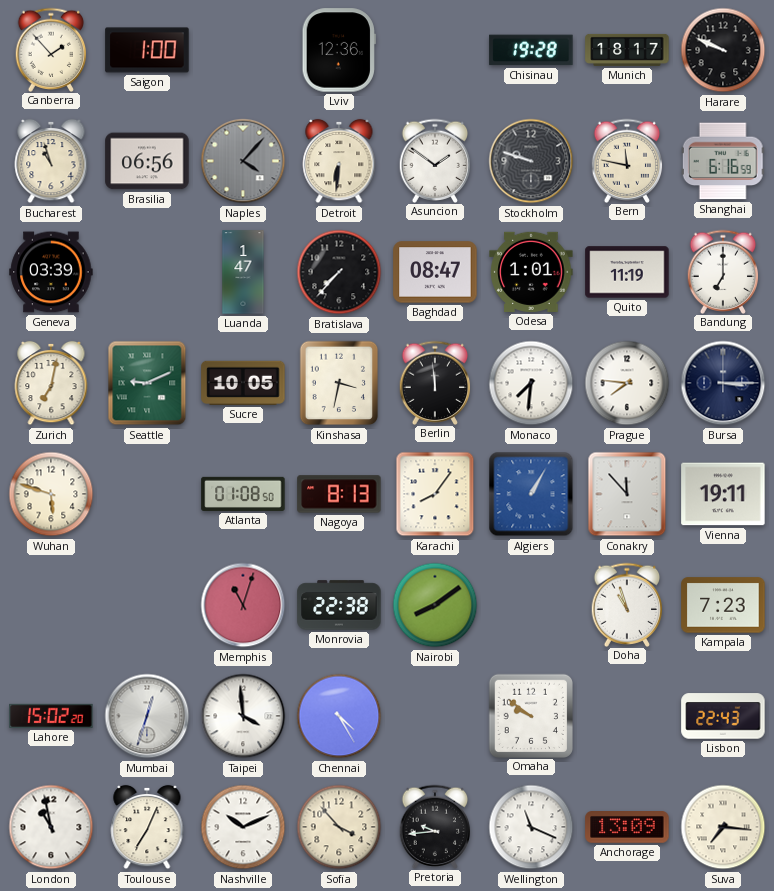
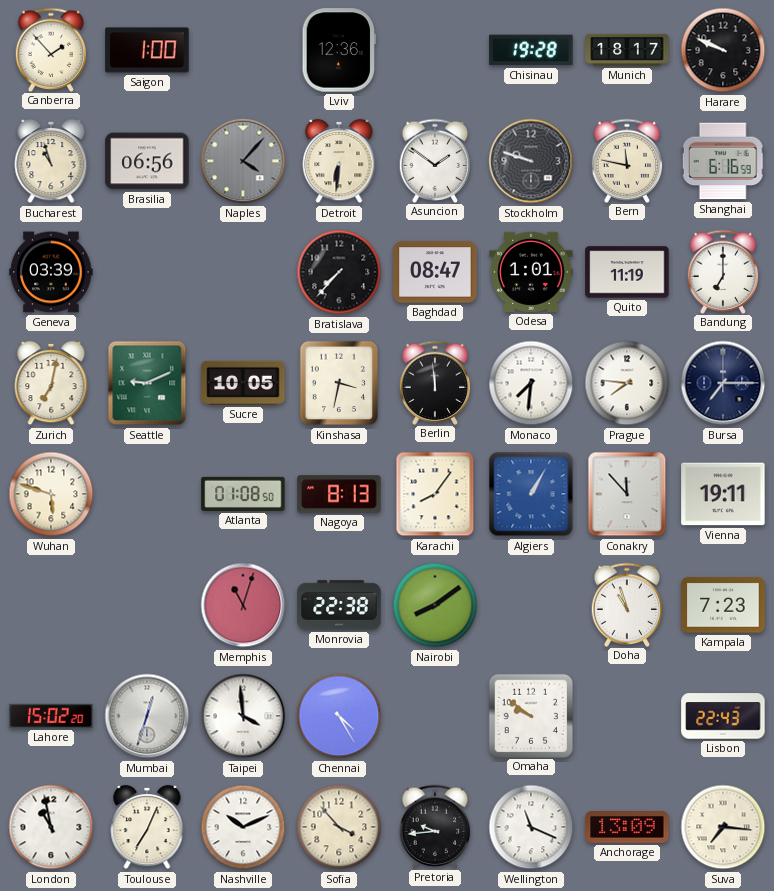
Luanda: 1:47 -> none (243, 272)
Bursa: 3:15 -> 7:15 (723, 383)
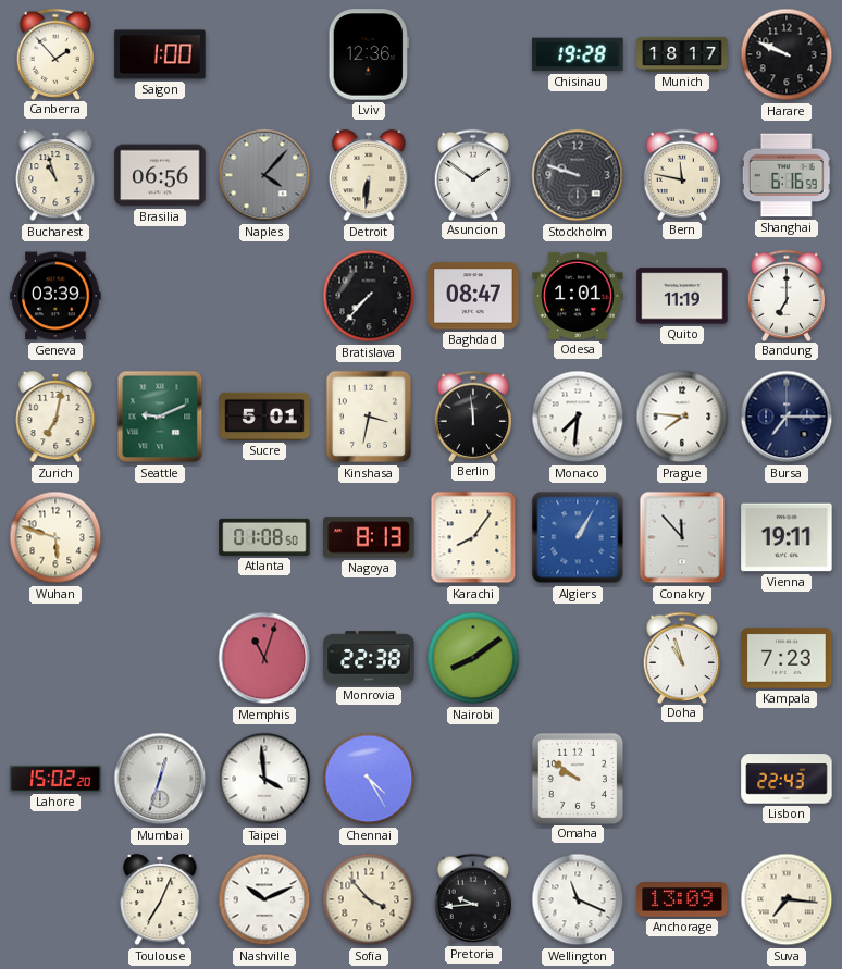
Sucre: 10:05 -> 5:01 (264, 417)
London: 10:58 -> none (51, 827)
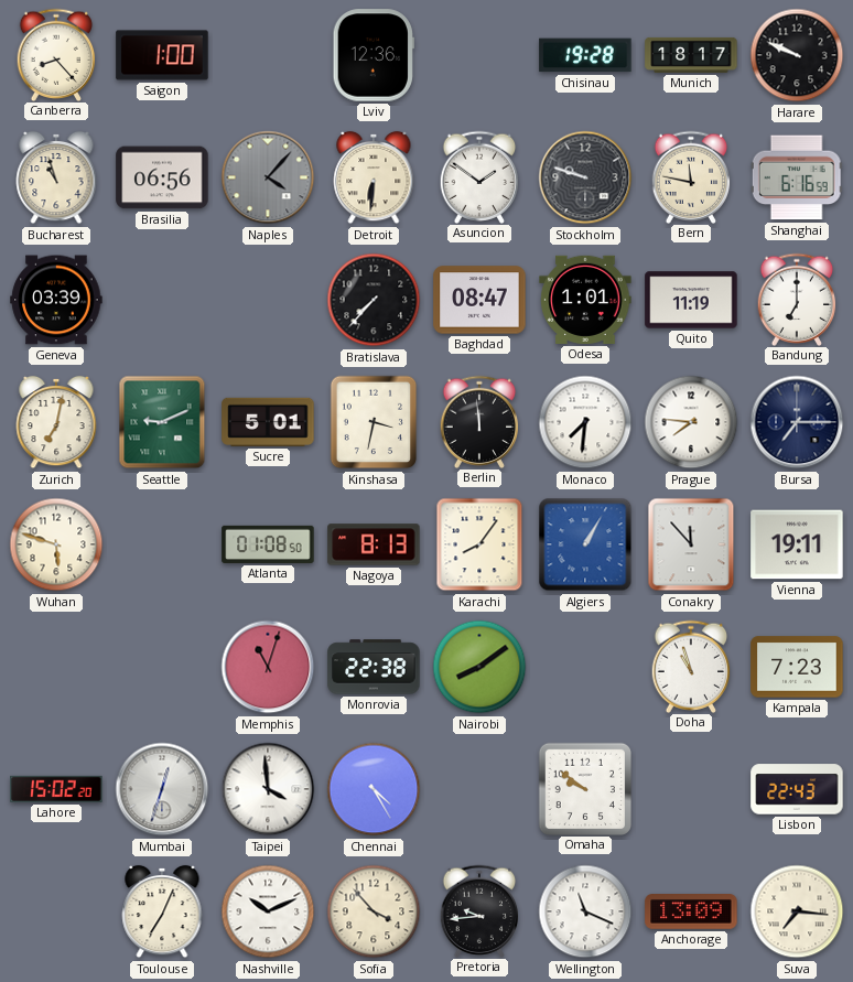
Canberra: 1:53 -> 8:23 (56, 54)
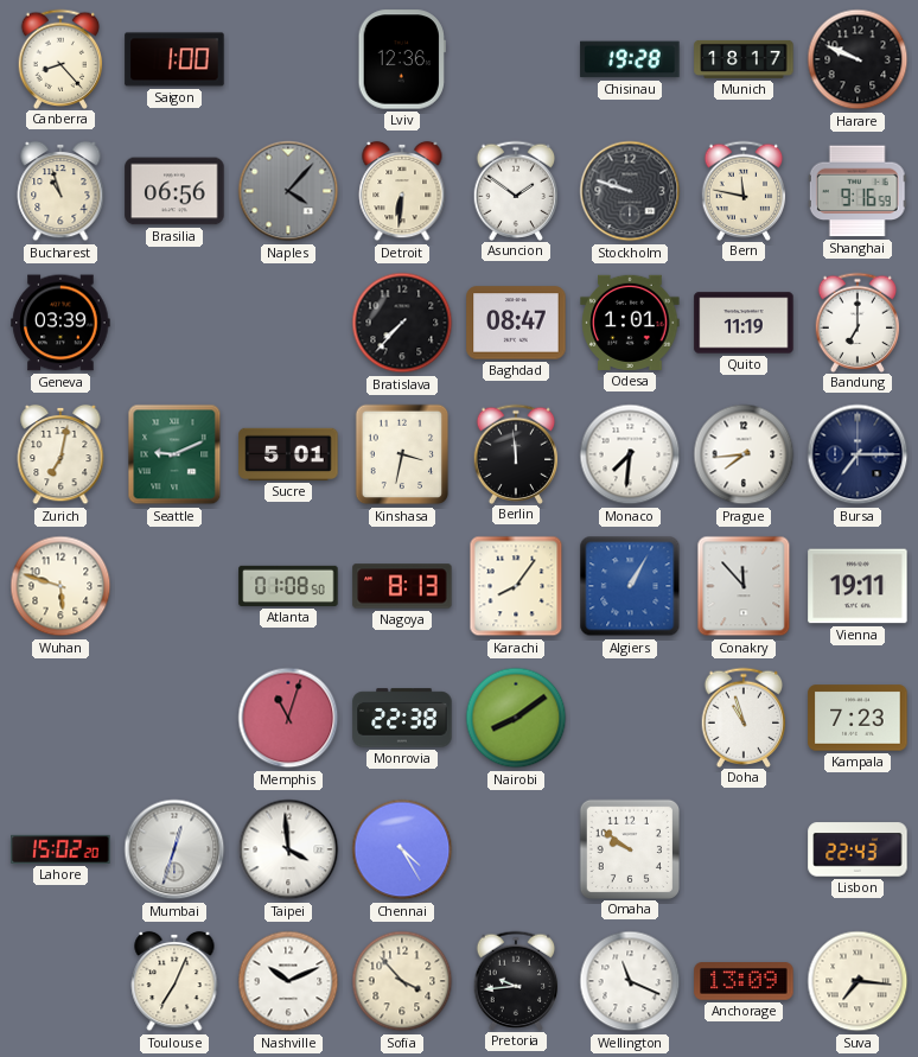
Shanghai: 6:16 -> 9:16 (858, 191)
Prague: 7:46 -> 7:44 (744, 454)
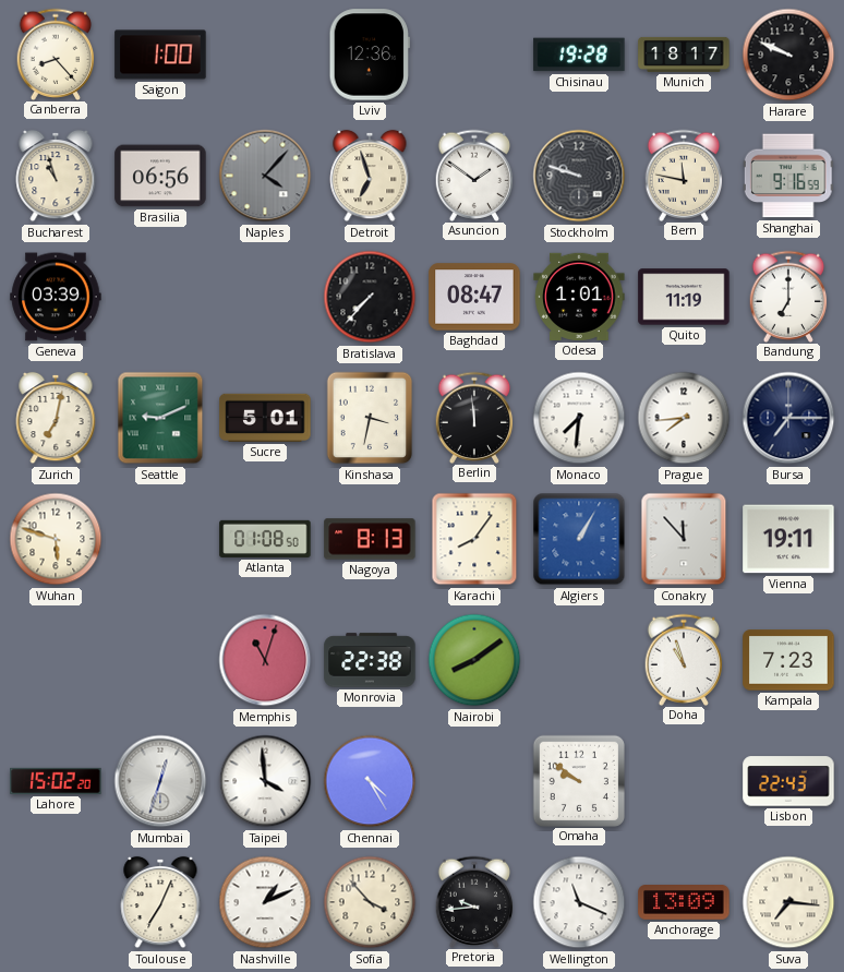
Detroit: 6:31 -> 6:57 (370, 176)
Nashville: 10:11 -> 1:11 (265, 902)
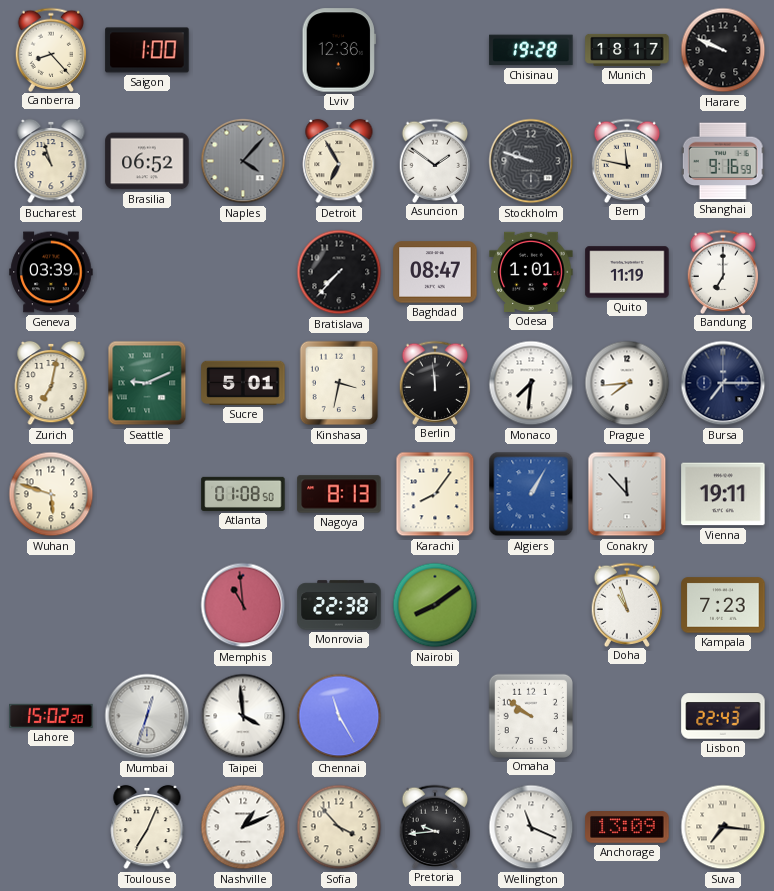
Brasilia: 06:56 -> 06:52 (147, 161)
Detroit: 6:57 -> 6:55 (339, 161)
Memphis: 11:03 -> 10:59 (243, 605)
Chennai: 4:25 -> 11:25 (339, 716)
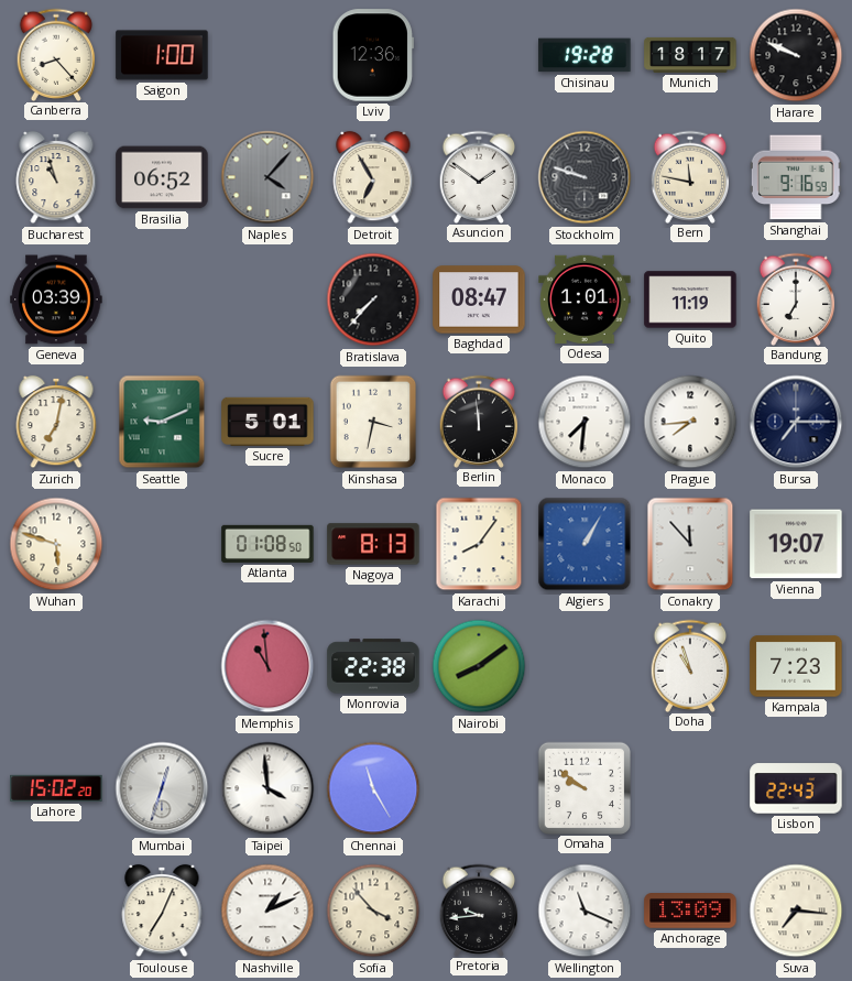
Vienna: 19:11 -> 19:07 (796, 544)
